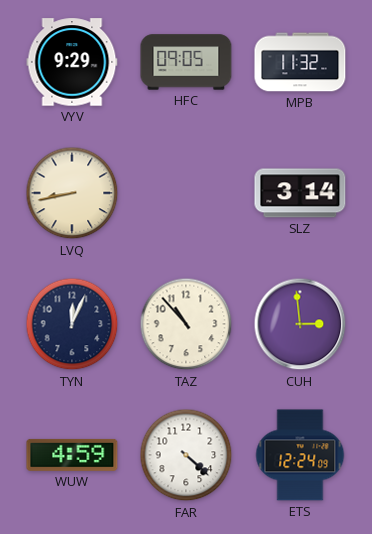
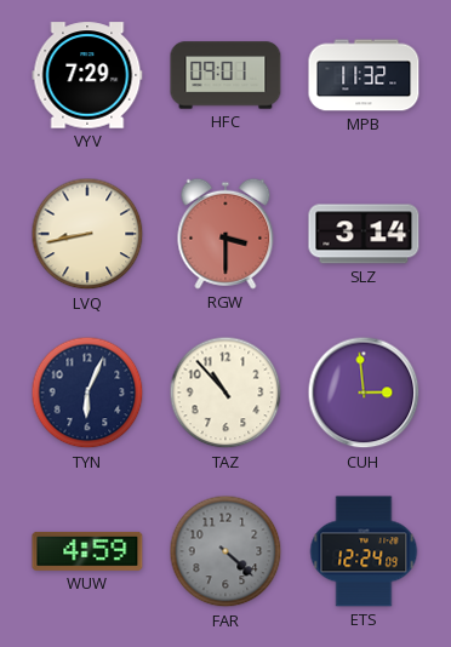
VYV: 9:29 -> 7:29 (87, 75)
HFC: 09:05 -> 09:01 (225, 75)
RGW: none -> 3:30 (225, 234)
TYN: 12:04 -> 6:04 (87, 393)
FAR dial: white -> grey (225, 551)
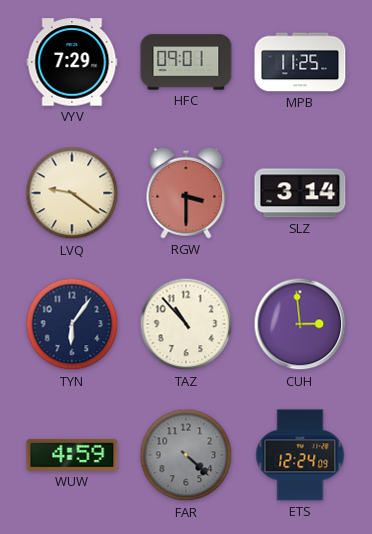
MPB: 11:32 -> 11:25 (300, 62)
LVQ: 8:43 -> 9:21 (72, 193)
TYN: 6:04 -> 6:06 (72, 324)
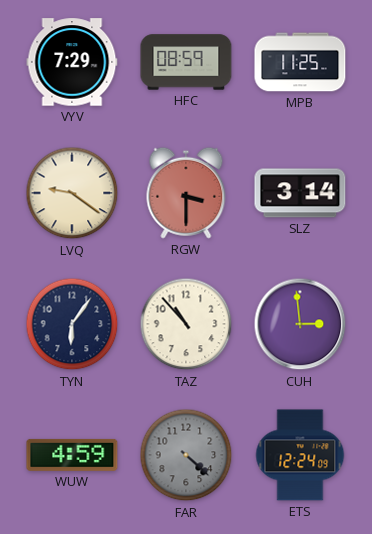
HFC: 09:01 -> 08:59 (186, 62)
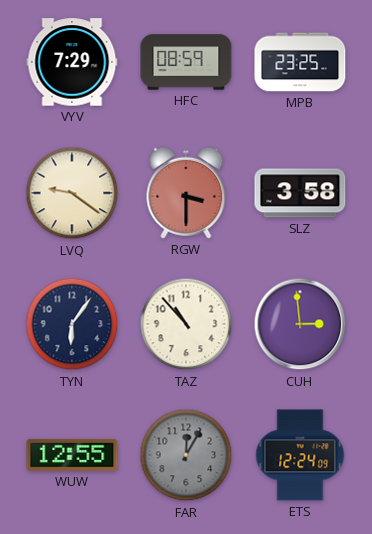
MPB: 11:25 -> 23:25 (300, 62)
SLZ: 3:14 -> 3:58 (300, 193)
WUW: 4:59 -> 12:55 (72, 455)
FAR: 4:22 -> 12:05 (186, 455)
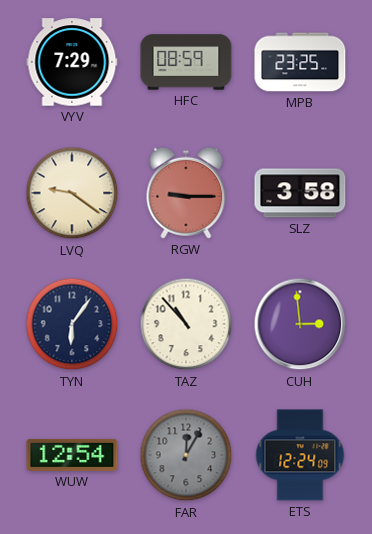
RGW: 3:30 -> 9:15 (186, 193)
WUW: 12:55 -> 12:54 (72, 455)
